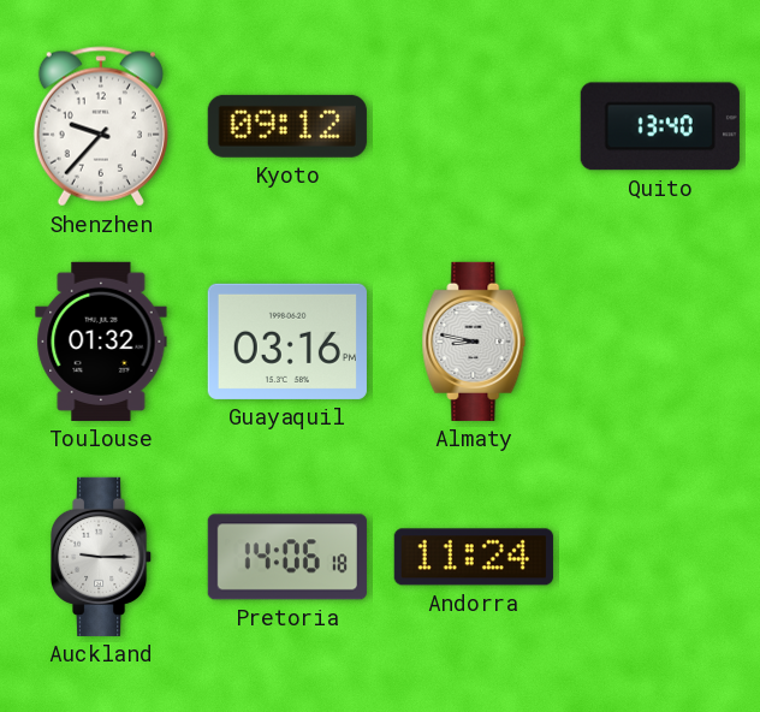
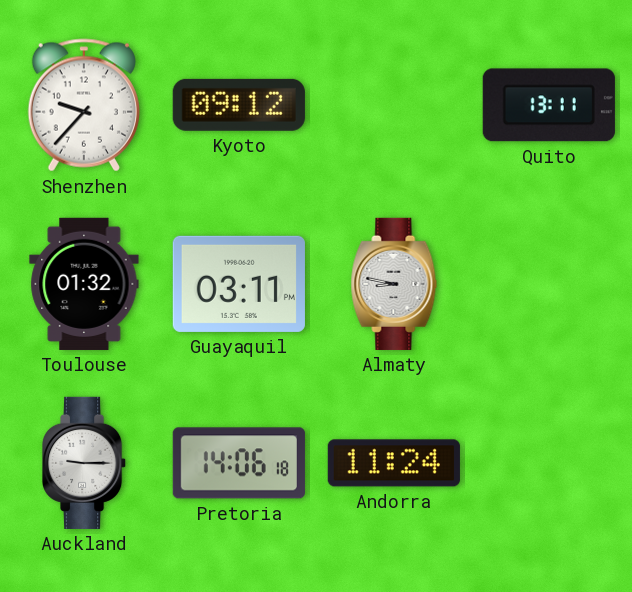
Quito: 13:40 -> 13:11 (549, 105)
Guayaquil: 03:16 -> 03:11 (239, 284)
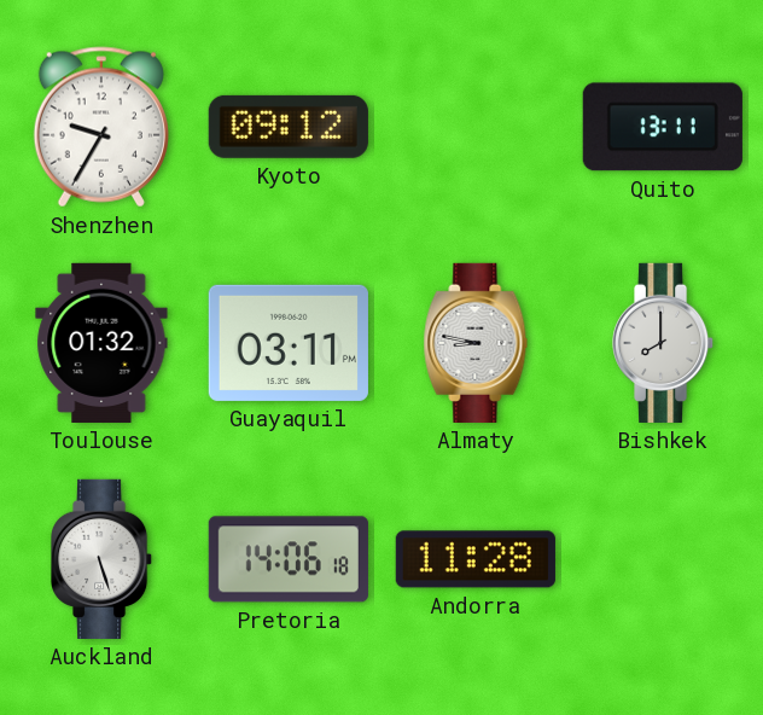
Shenzhen: 9:37 -> 9:35 (101, 127)
Bishkek: none -> 8:00 (664, 343)
Auckland: 9:15 -> 5:27 (103, 559)
Andorra: 11:24 -> 11:28 (476, 559)
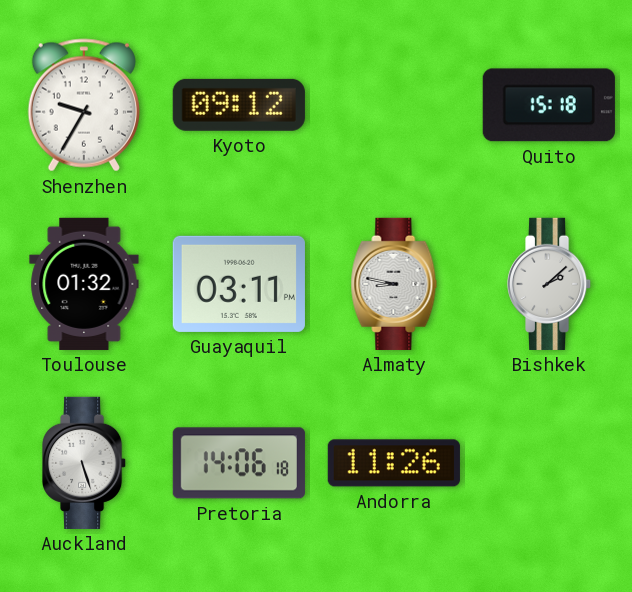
Quito: 13:11 -> 15:18 (549, 105)
Bishkek: 8:00 -> 2:08 (550, 284)
Andorra: 11:28 -> 11:26 (394, 463)
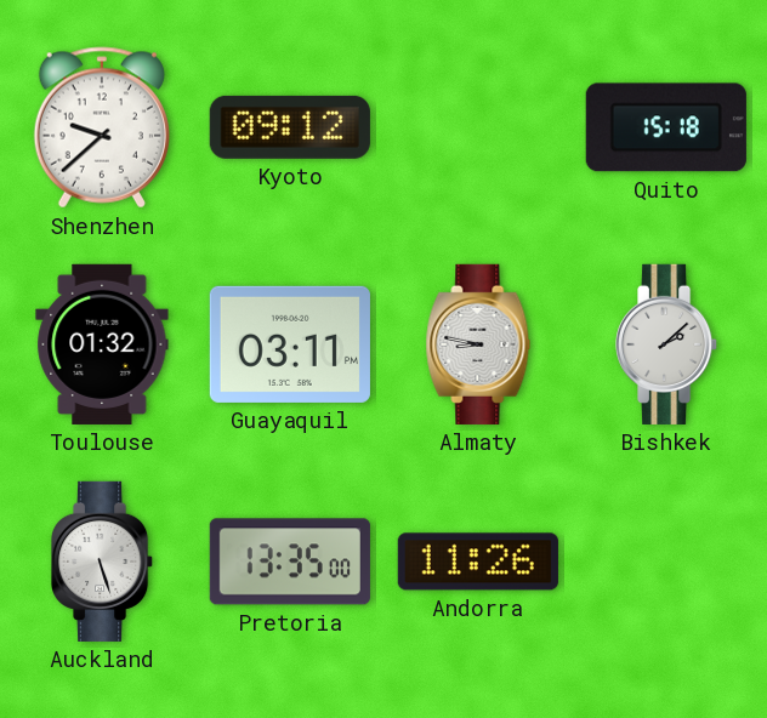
Shenzhen: 9:35 -> 9:38 (102, 127)
Pretoria: 14:06 -> 13:35 (290, 562)
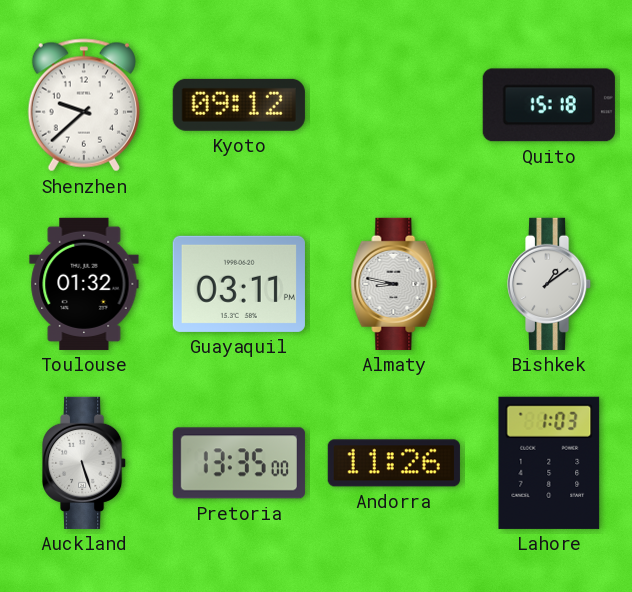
Bishkek: 2:08 -> 1:09 (550, 284)
Lahore: none -> 1:03 (549, 463)
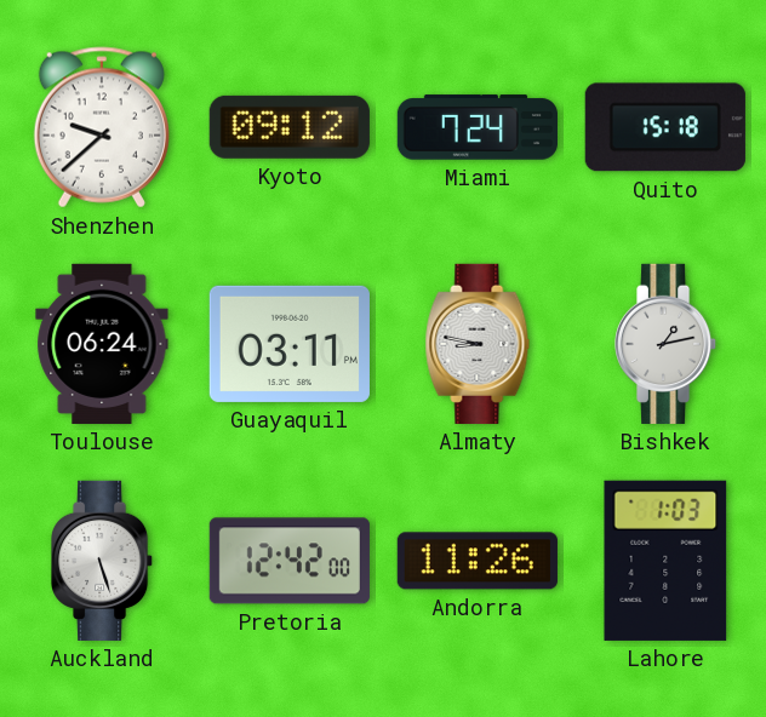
Miami: none -> 7:24 (478, 127)
Toulouse: 01:32 -> 06:24 (102, 344)
Bishkek: 1:09 -> 1:13 (667, 344)
Pretoria: 13:35 -> 12:42 (290, 561)
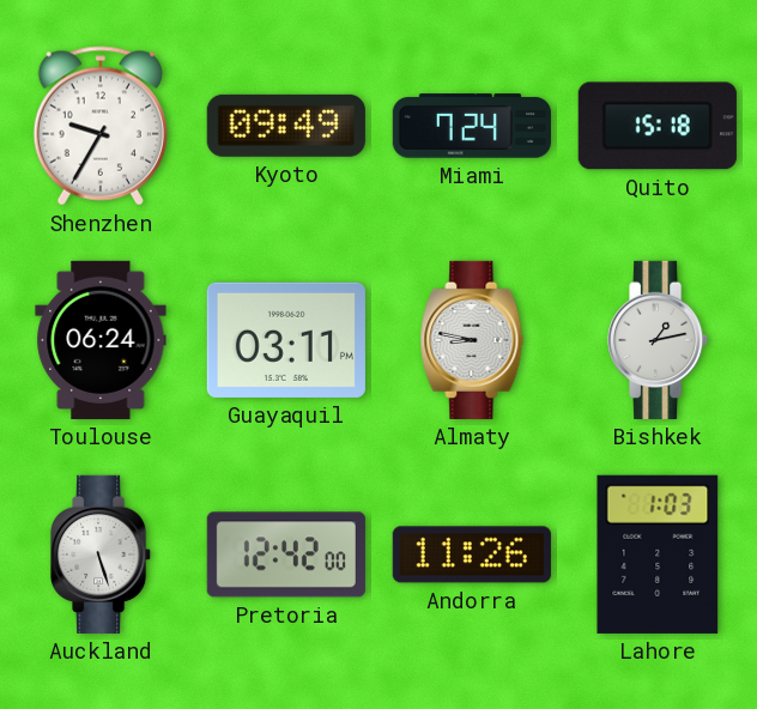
Shenzhen: 9:38 -> 9:35 (101, 126)
Kyoto: 09:12 -> 09:49 (286, 126)
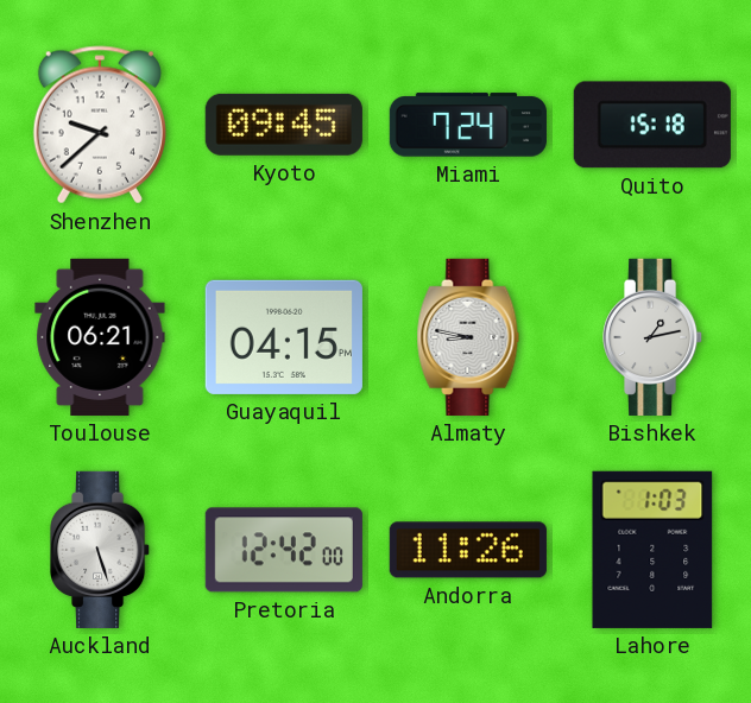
Shenzhen: 9:35 -> 9:38 (100, 125)
Kyoto: 09:49 -> 09:45 (284, 125)
Toulouse: 06:24 -> 06:21 (100, 337)
Guayaquil: 03:11 -> 04:15 (284, 337)
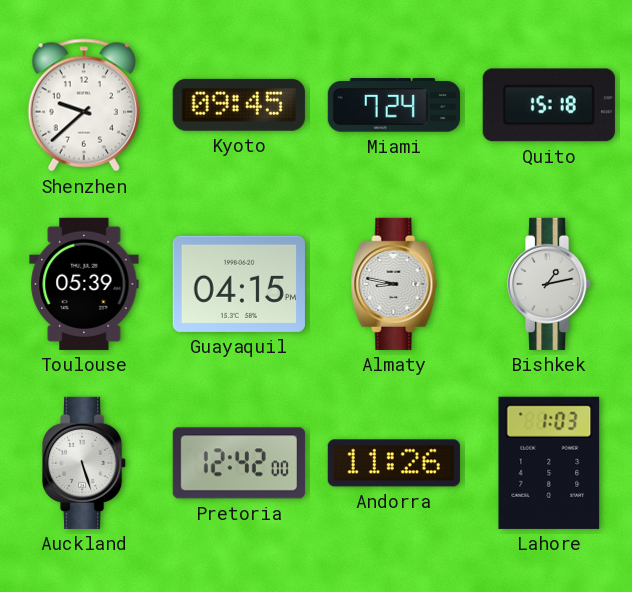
Toulouse: 06:21 -> 05:39 (84, 284)
